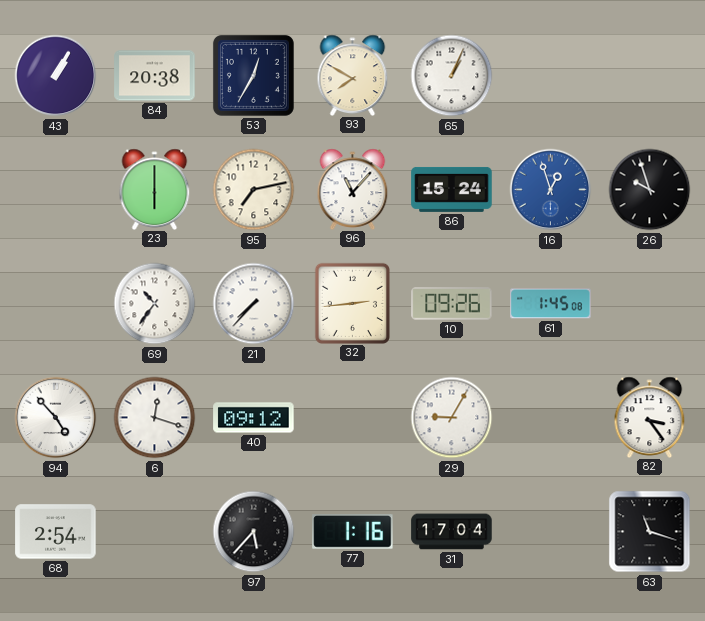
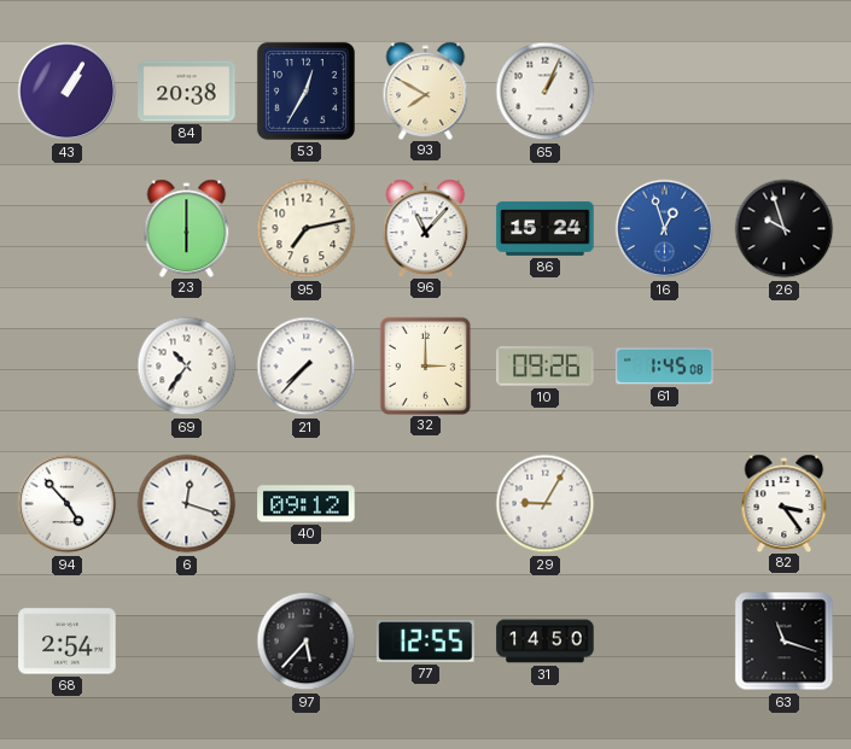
32: 2:44 -> 3:00 (425, 365)
77: 1:16 -> 12:55 (426, 642)
31: 17:04 -> 14:50 (546, 642)
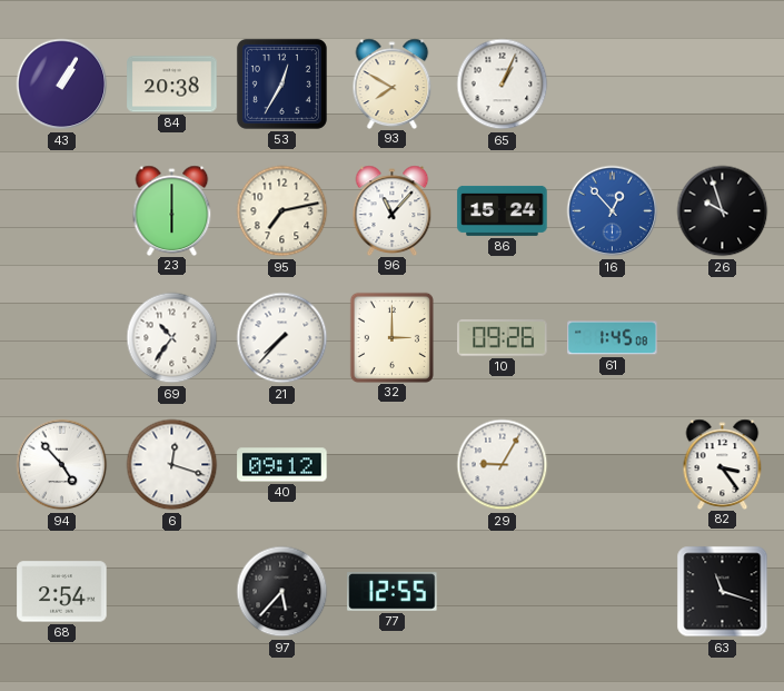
16: 12:57 -> 12:53 (613, 211)
31: 14:50 -> none (546, 642)
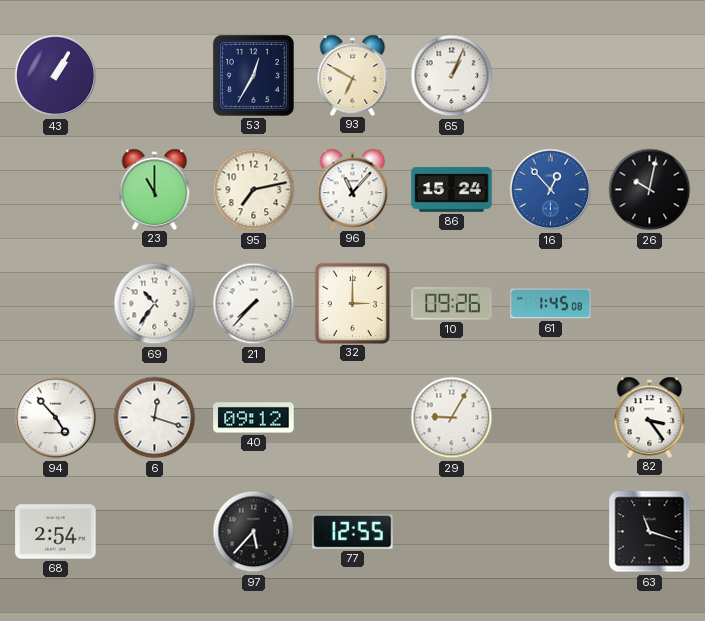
84: 20:38 -> none (172, 85)
93: 7:50 -> 6:50 (353, 75)
23: 6:00 -> 11:00 (155, 189)
26: 9:57 -> 10:02 (650, 190)
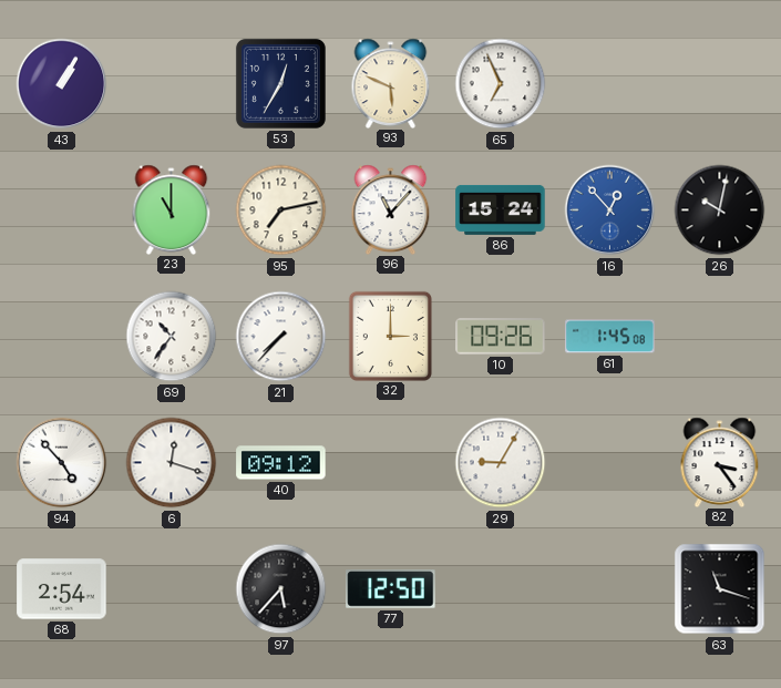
93: 6:50 -> 5:49 (391, 83)
65: 1:04 -> 6:56 (501, 84)
77: 12:55 -> 12:50 (391, 589)
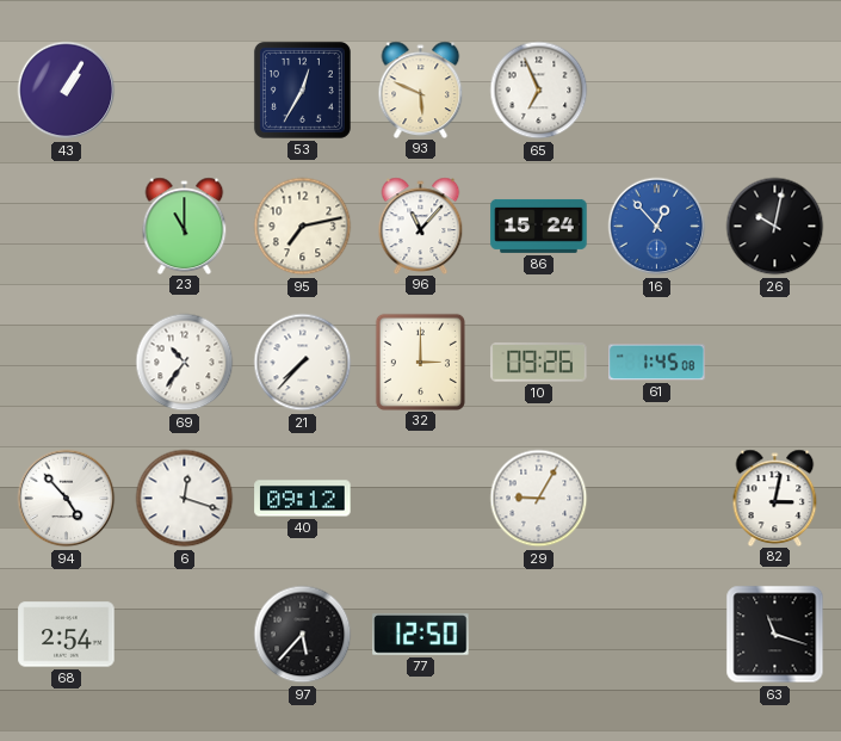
82: 3:24 -> 3:02 (775, 498)
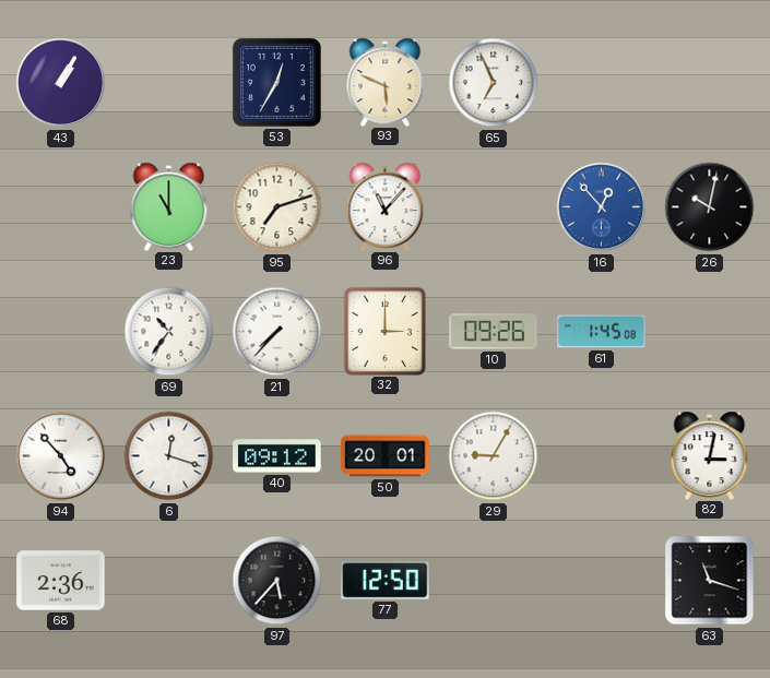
95: 7:13 -> 7:12 (277, 207)
86: 15:24 -> none (539, 226)
50: none -> 20:01 (386, 456)
68: 2:54 -> 2:36 (61, 581)
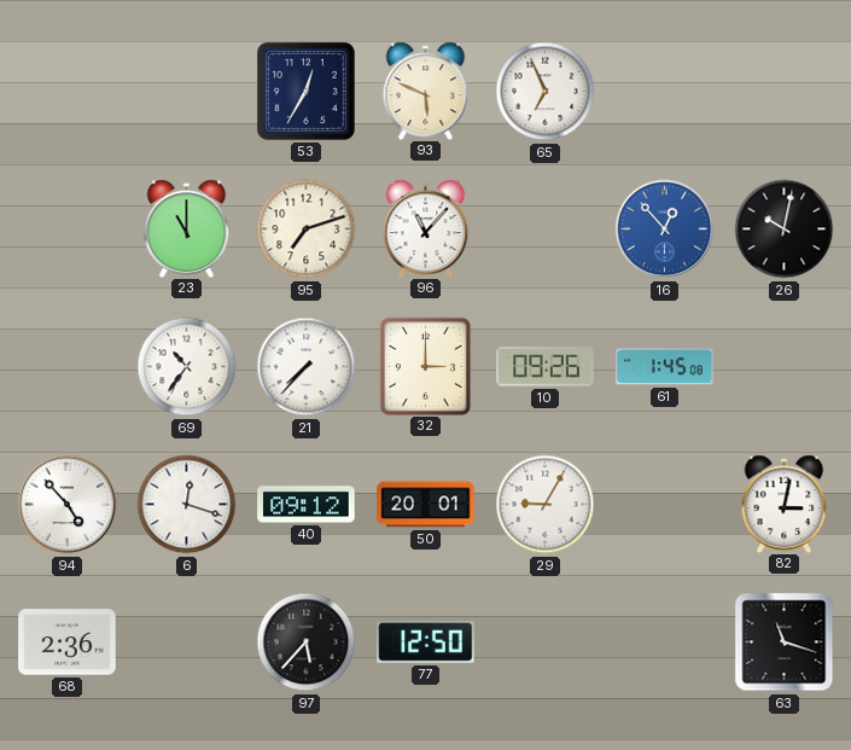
43: 1:05 -> none (61, 83)
